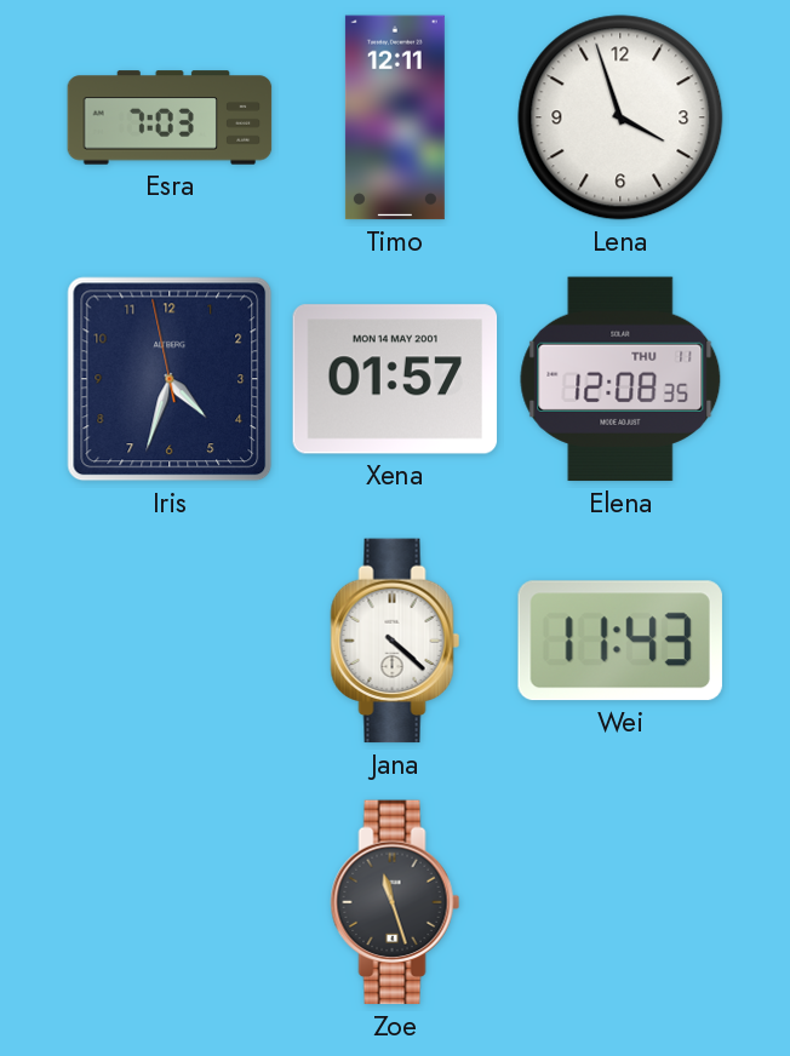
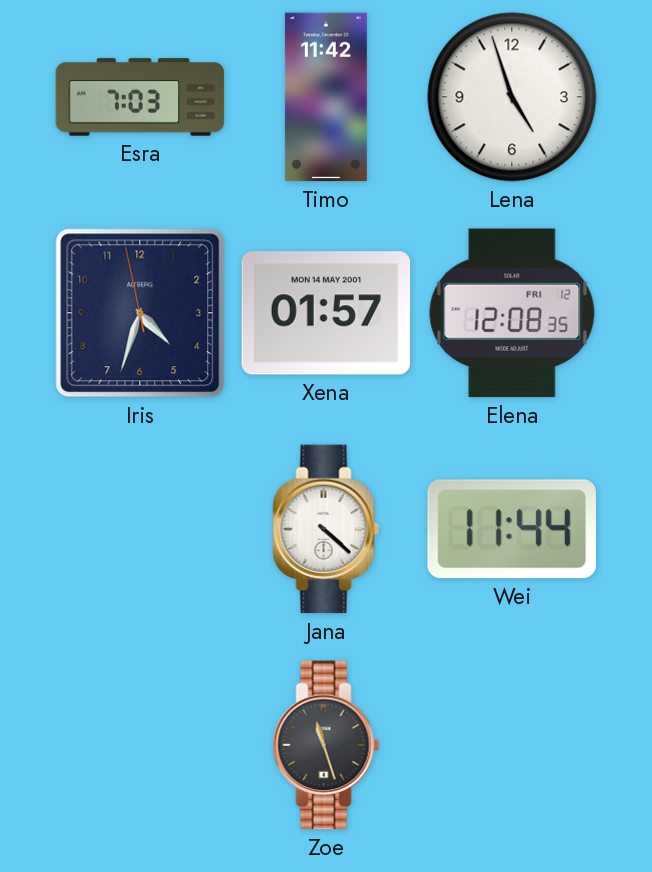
Timo: 12:11 -> 11:42 (326, 97)
Lena: 3:57 -> 4:57 (512, 97)
Elena date: THU 11 -> FRI 12 (512, 313)
Wei: 11:43 -> 11:44 (512, 529)
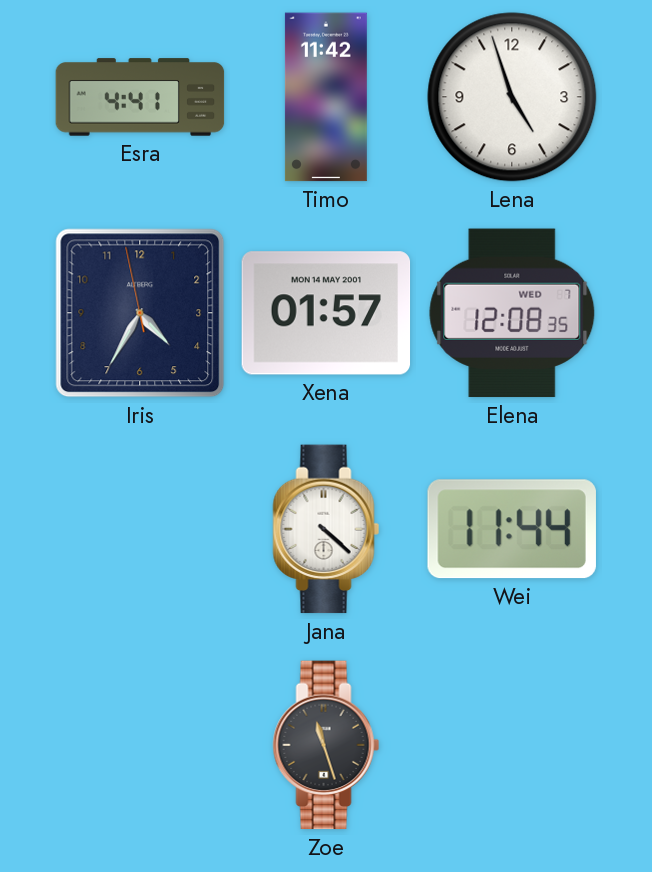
Esra: 7:03 -> 4:41 (140, 97)
Iris: 4:32 -> 4:34 (140, 313)
Elena date: FRI 12 -> WED 7 (512, 313)
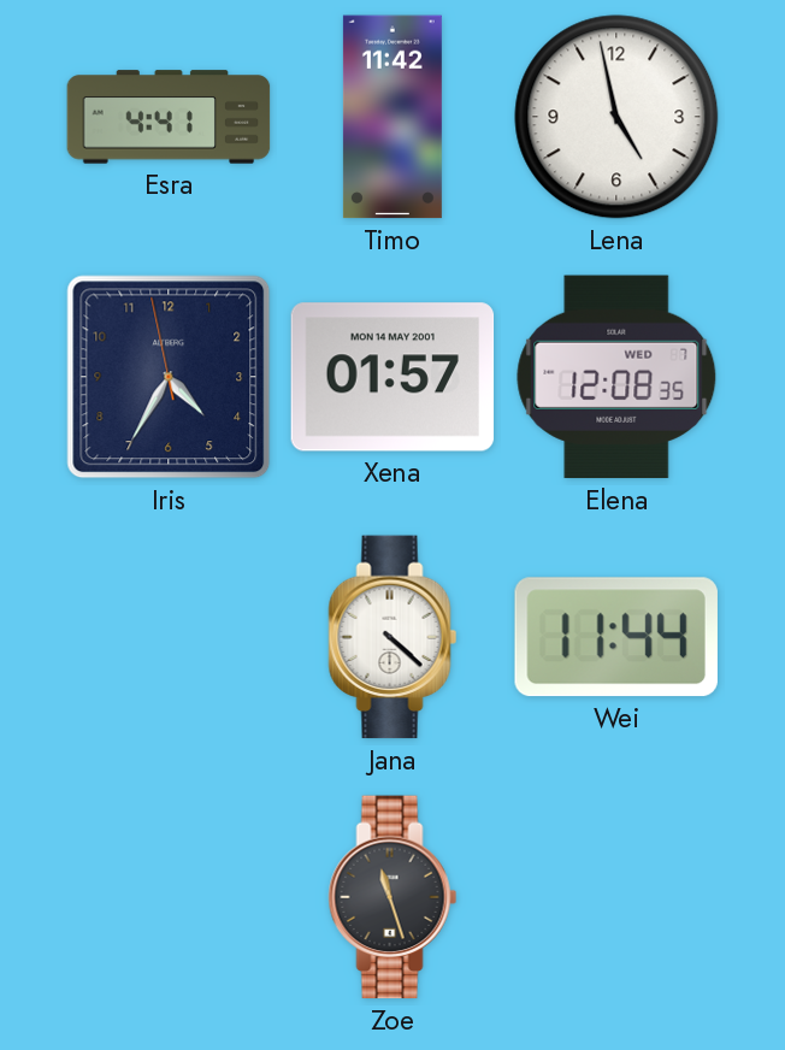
Lena: 4:57 -> 4:58 (616, 117)
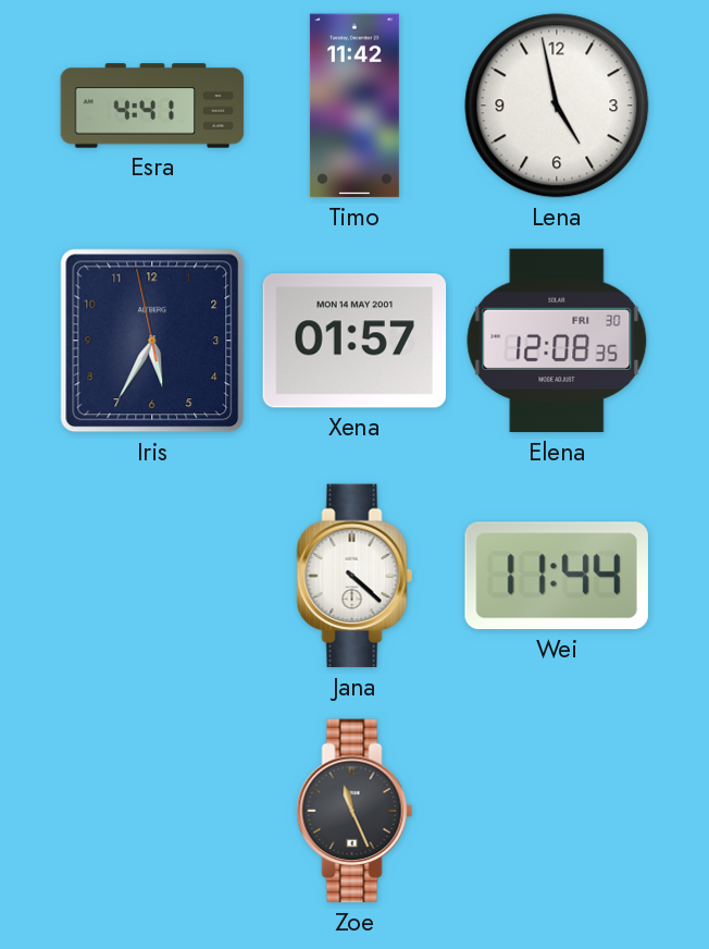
Iris: 4:34 -> 5:34 (152, 341)
Elena date: WED 7 -> FRI 30 (557, 341)
Zoe: 11:27 -> 11:26 (354, 811)
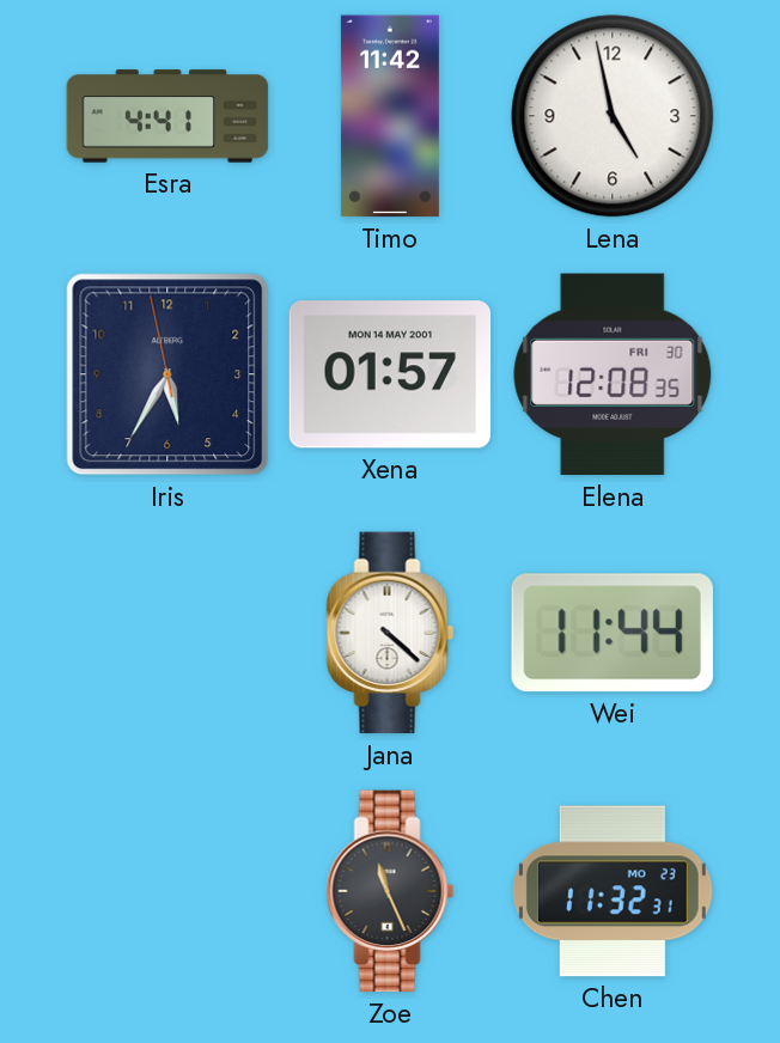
Chen: none -> 11:32 (613, 891)
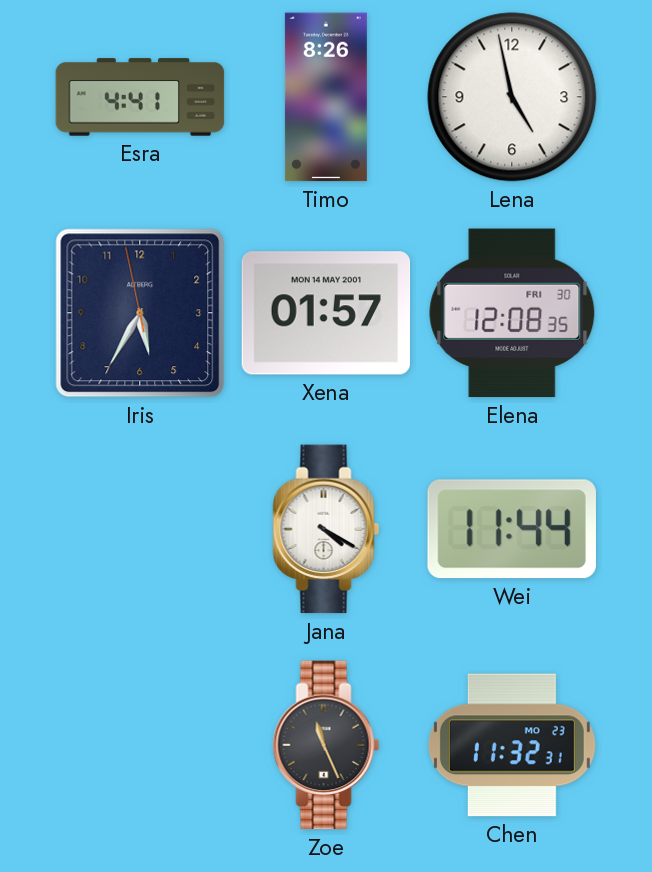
Timo: 11:42 -> 8:26 (326, 97)
Jana: 4:22 -> 4:20 (326, 529)
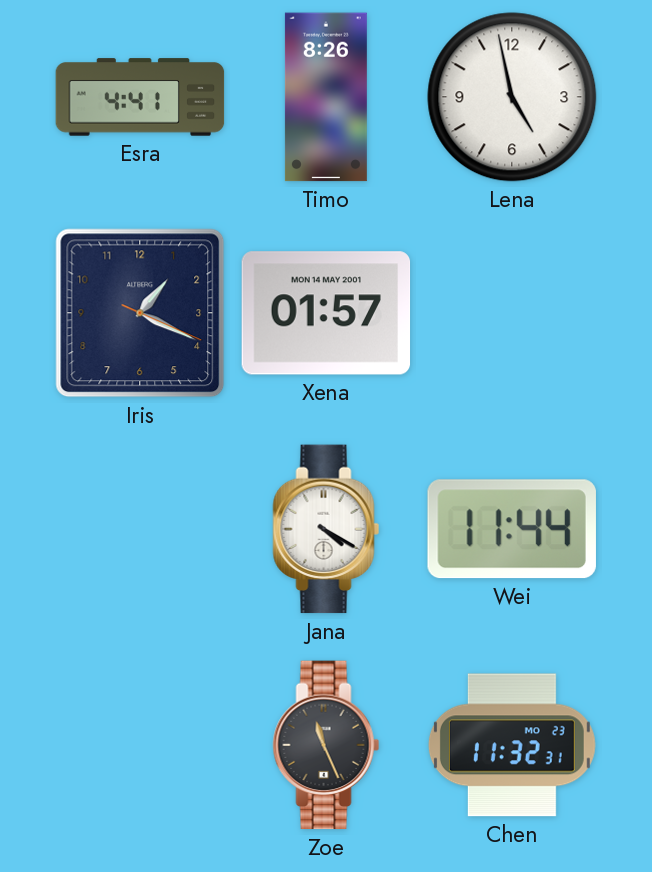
Iris: 5:34 -> 1:19 (140, 313)
Elena: 12:08 -> none (512, 313)
